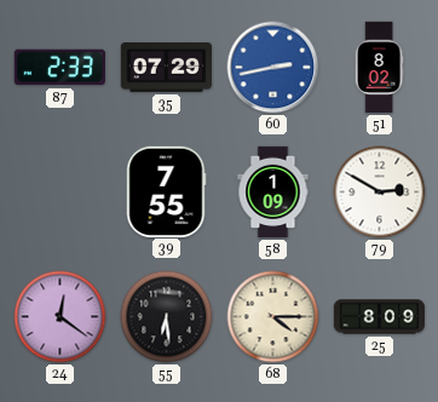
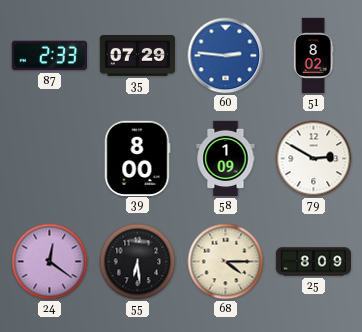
60: 2:43 -> 2:46 (226, 56)
39: 7:55 -> 8:00 (137, 158)
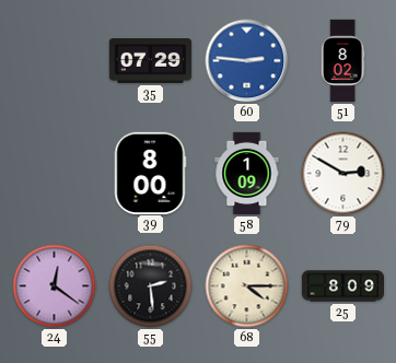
87: 2:33 -> none (49, 56)
55: 6:29 -> 2:29 (151, 286)
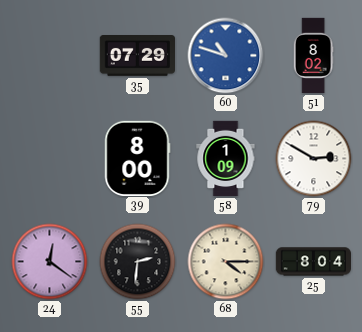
60: 2:46 -> 10:48 (226, 56)
55: 2:29 -> 2:31 (138, 262)
25: 8:09 -> 8:04 (313, 262)
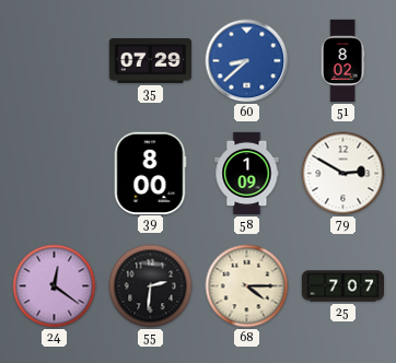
60: 10:48 -> 8:38 (247, 61)
25: 8:04 -> 7:07 (342, 286)
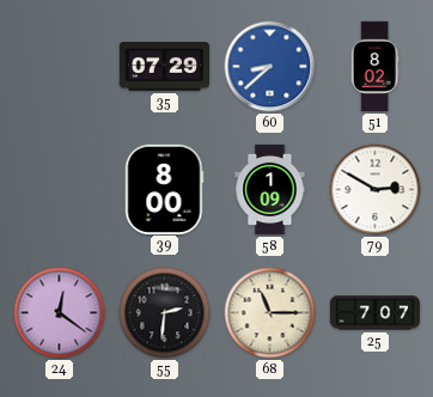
68: 4:15 -> 11:15 (270, 313)
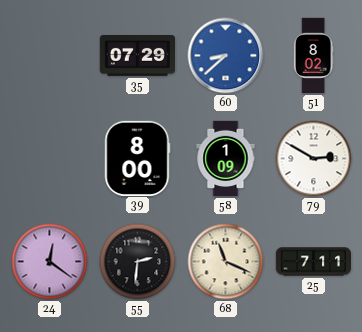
68: 11:15 -> 11:19 (226, 262)
25: 7:07 -> 7:11 (313, 262)
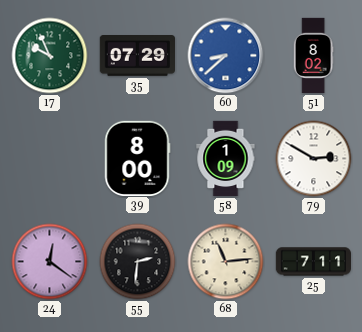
17: none -> 9:56 (50, 56)
68: 11:19 -> 11:14 (226, 262)
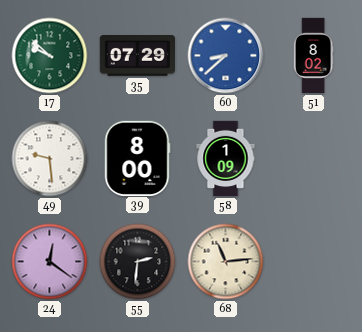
17: 9:56 -> 9:52 (50, 56)
49: none -> 9:29 (50, 159)
79: 2:50 -> none (314, 159)
25: 7:11 -> none (313, 262)
